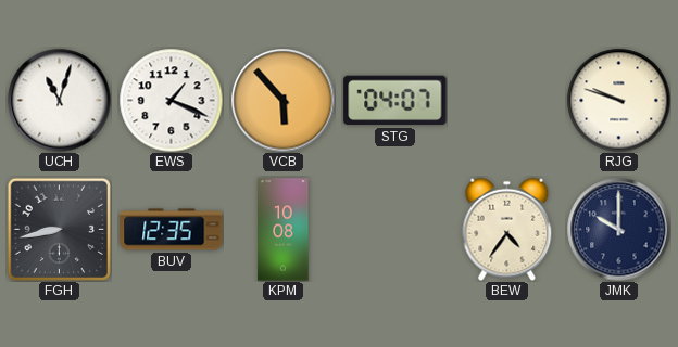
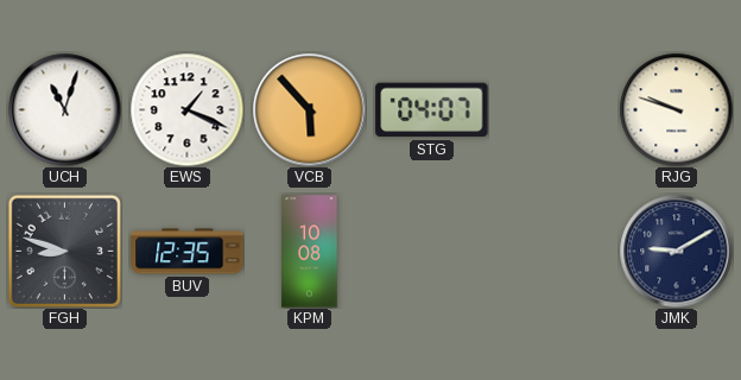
FGH: 8:43 -> 8:48 (64, 251)
BEW: 4:36 -> none (507, 229)
JMK: 10:00 -> 9:10 (676, 251)
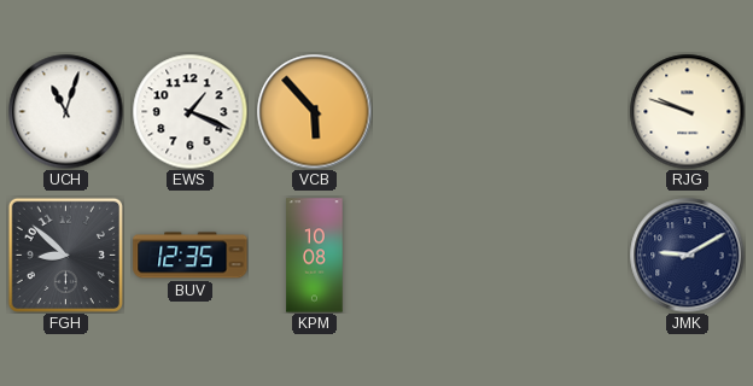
STG: 04:07 -> none (432, 110)
FGH: 8:48 -> 8:52 (65, 255)
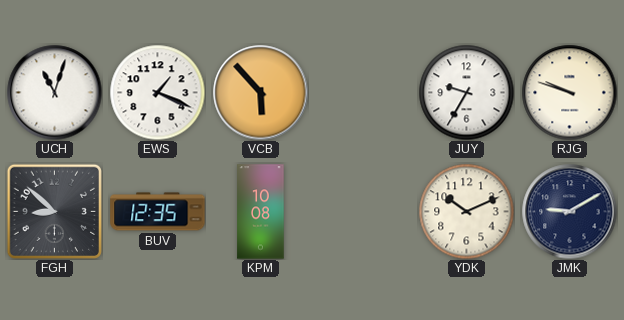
JUY: none -> 9:35 (466, 92)
YDK: none -> 10:11 (466, 211)
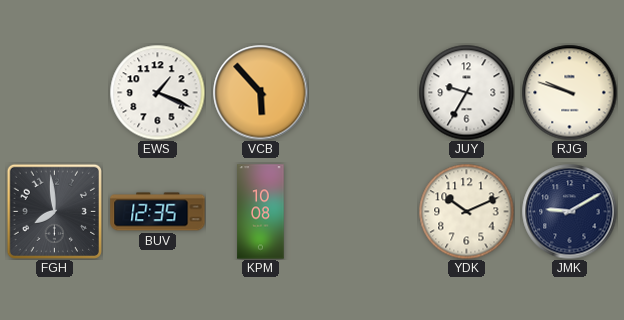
UCH: 11:03 -> none (54, 92)
FGH: 8:52 -> 7:59 (54, 211)
